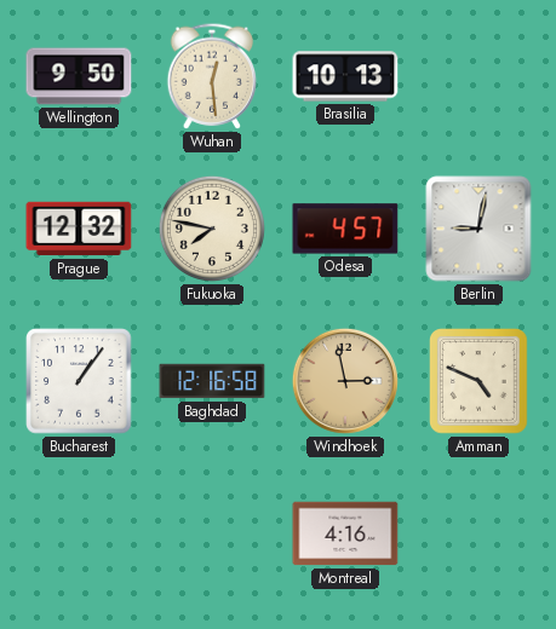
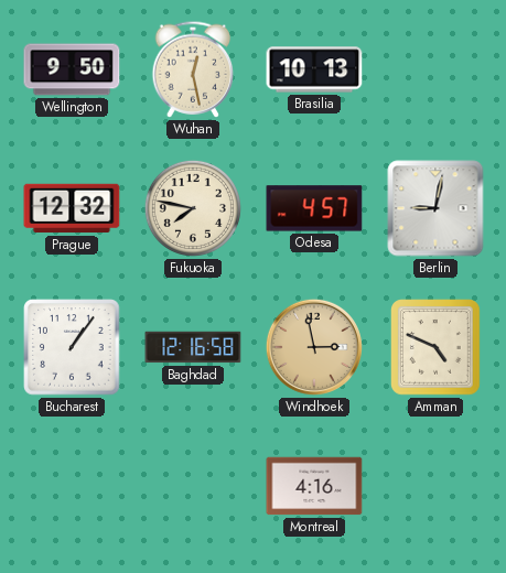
Wuhan: 12:29 -> 12:28 (193, 69)
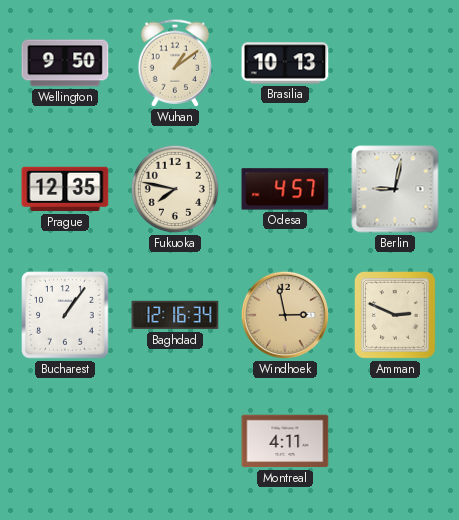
Wuhan: 12:28 -> 1:09 (175, 63)
Prague: 12:32 -> 12:35 (65, 189)
Baghdad: 12:16:58 -> 12:16:34 (175, 315)
Amman: 4:49 -> 2:49 (395, 315)
Montreal: 4:16 -> 4:11 (285, 441)
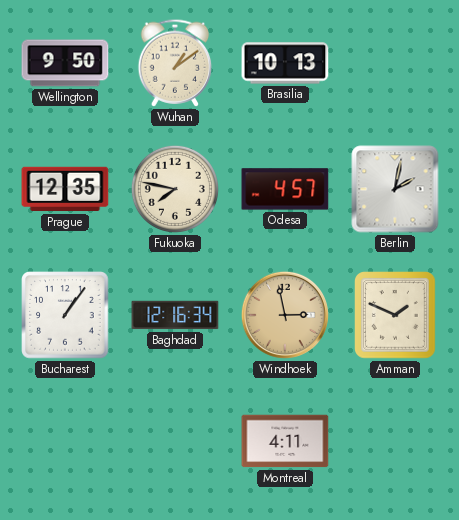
Berlin: 9:02 -> 2:02 (395, 189)
Amman: 2:49 -> 1:49 (395, 315)
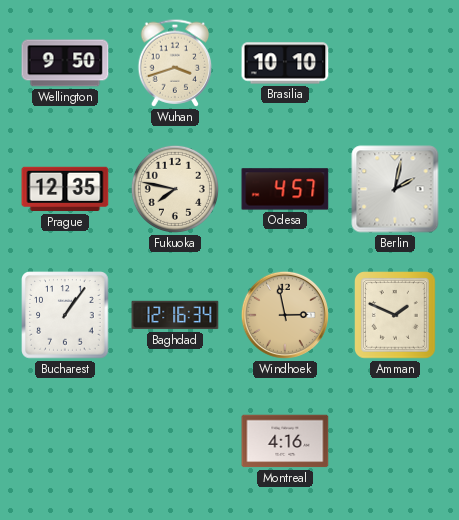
Wuhan: 1:09 -> 3:42 (175, 63)
Brasilia: 10:13 -> 10:10 (285, 63)
Montreal: 4:11 -> 4:16 (285, 441)
